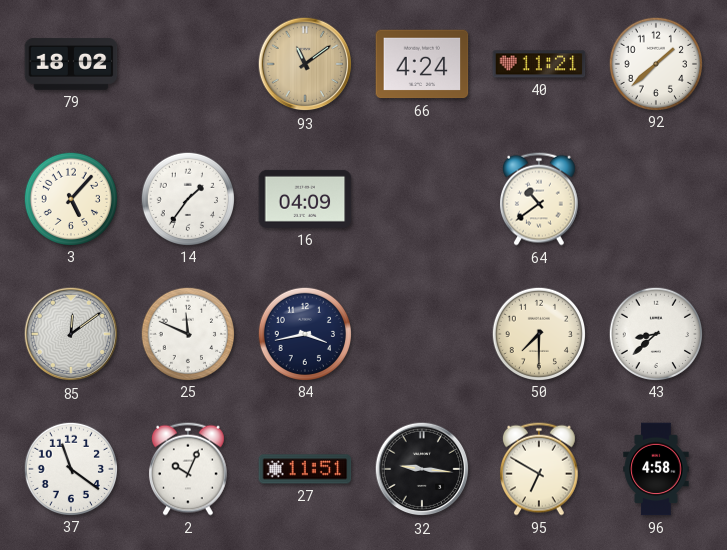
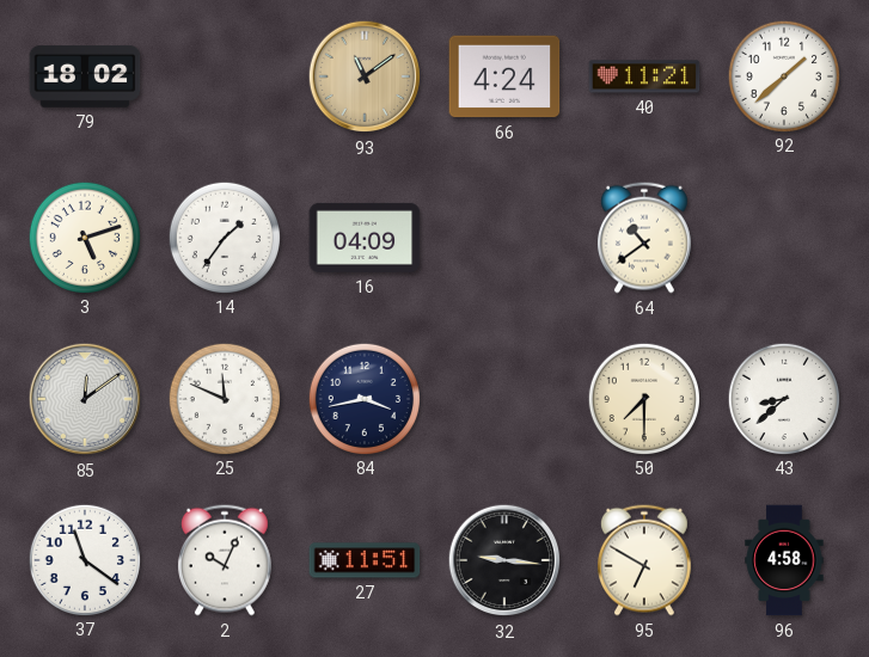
3: 5:07 -> 5:12 (84, 237)
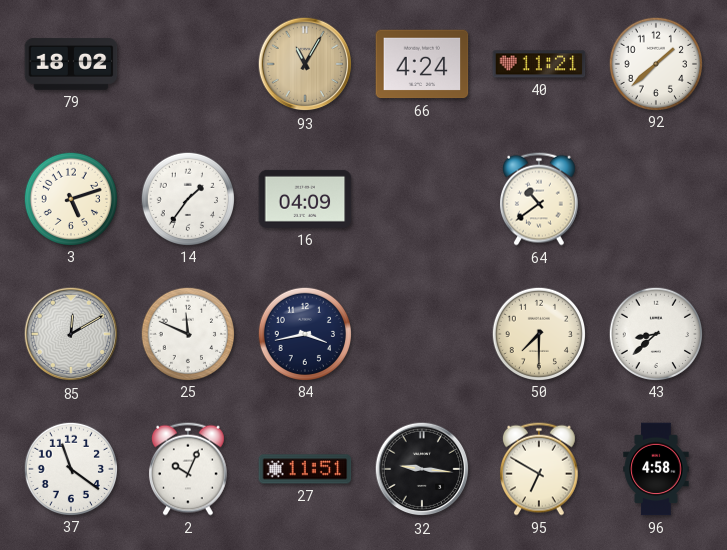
93: 11:09 -> 11:05 (305, 64)
85: 12:09 -> 12:10 (71, 334)
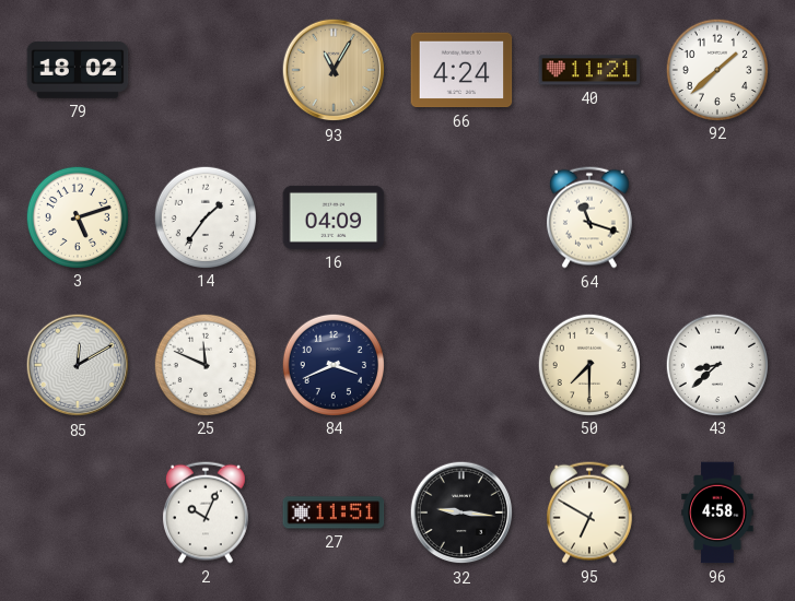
64: 10:39 -> 11:18 (589, 217)
84: 3:43 -> 3:41 (332, 364)
37: 11:21 -> none (70, 468)
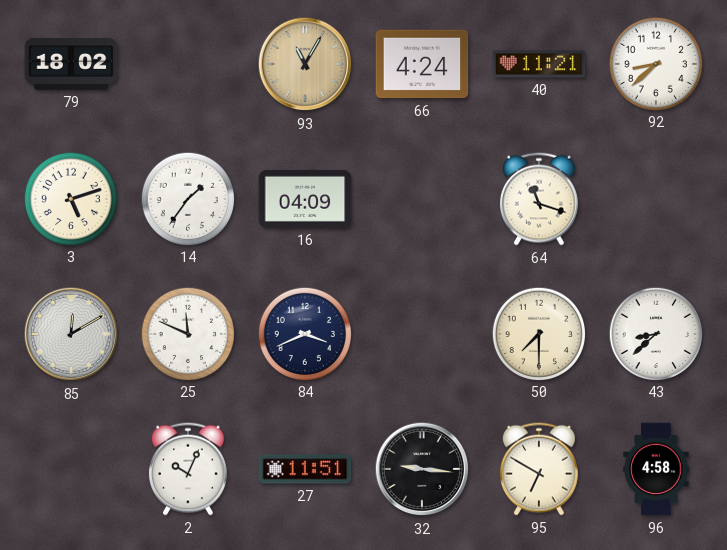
92: 1:38 -> 8:38 (655, 63)
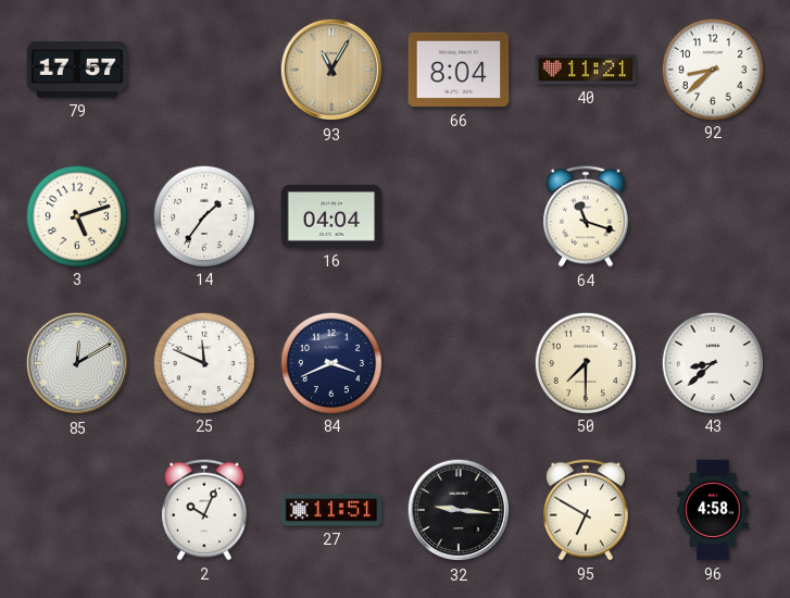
79: 18:02 -> 17:57 (77, 71)
66: 4:24 -> 8:04 (459, 70)
16: 04:09 -> 04:04 (331, 216)
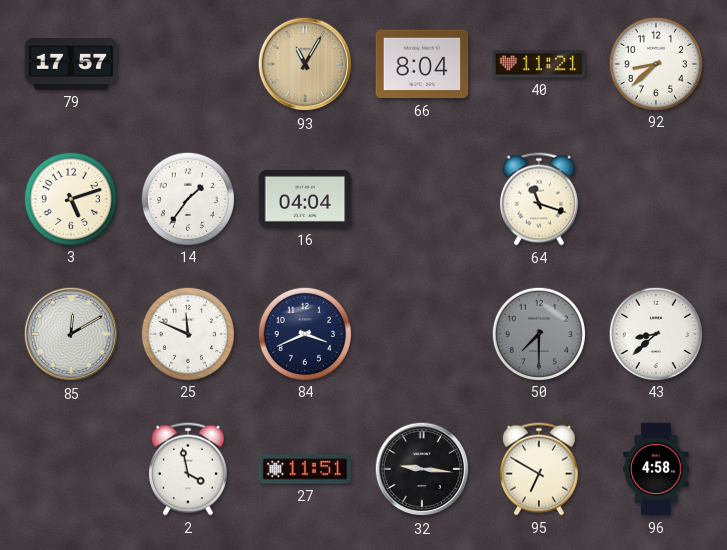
50 dial: cream -> grey (538, 333)
2: 10:04 -> 3:58 (188, 469)
